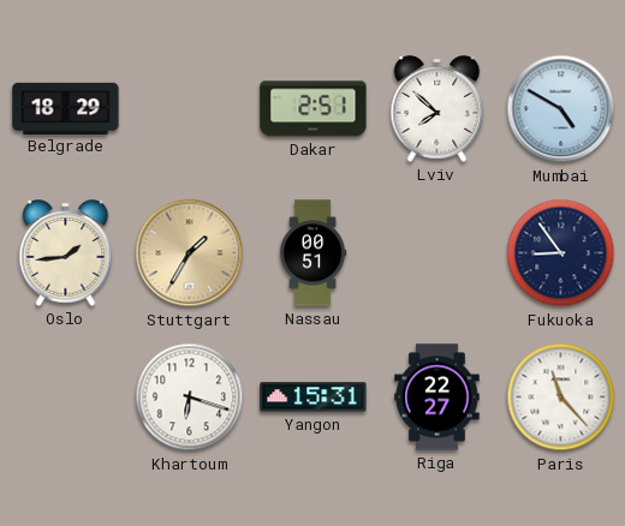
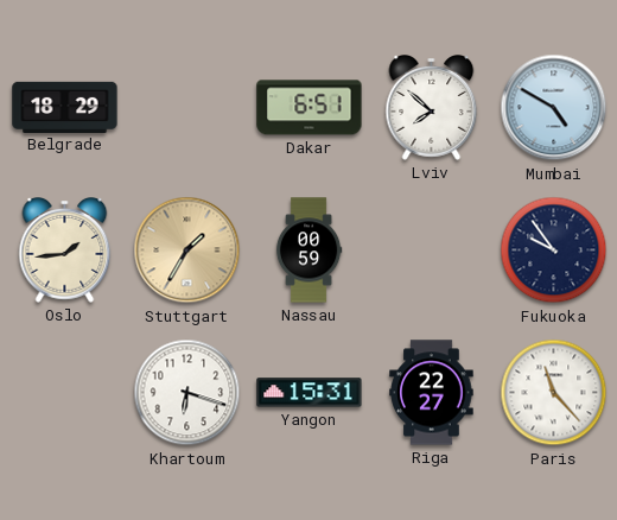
Dakar: 2:51 -> 6:51 (310, 108)
Nassau: 00:51 -> 00:59 (308, 251)
Fukuoka: 8:54 -> 9:54 (554, 251)
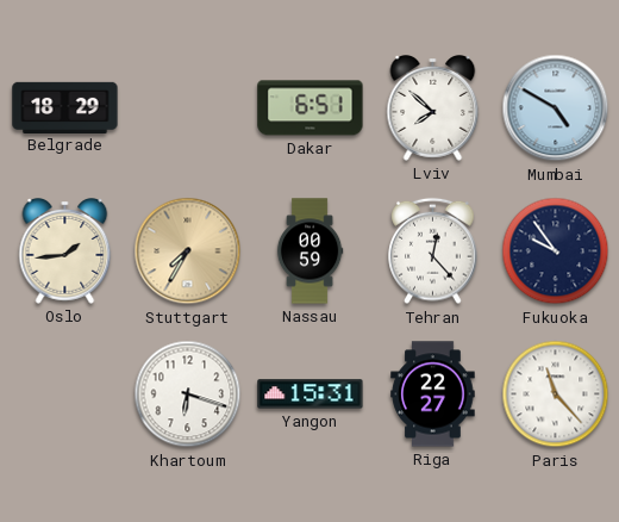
Stuttgart: 1:35 -> 7:35 (188, 251)
Tehran: none -> 12:23 (433, 251)
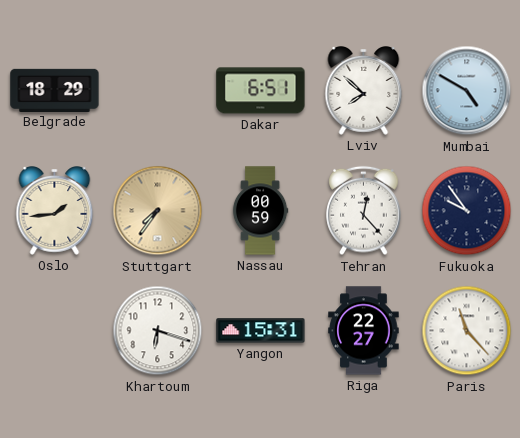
Stuttgart: 7:35 -> 7:36 (158, 211)
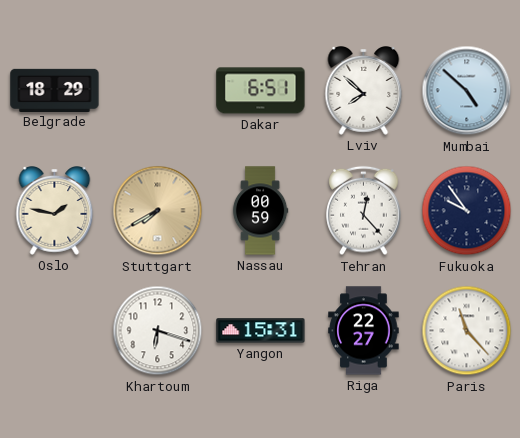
Mumbai: 4:50 -> 4:52 (467, 91)
Oslo: 1:44 -> 1:47 (55, 211)
Stuttgart: 7:36 -> 7:40 (158, 211)
